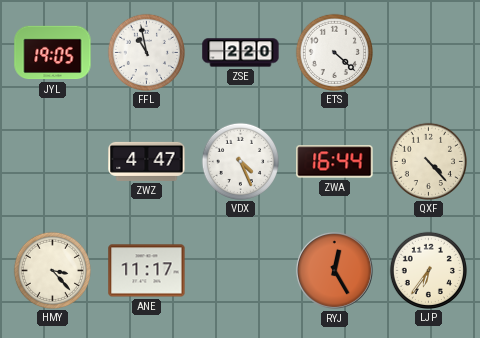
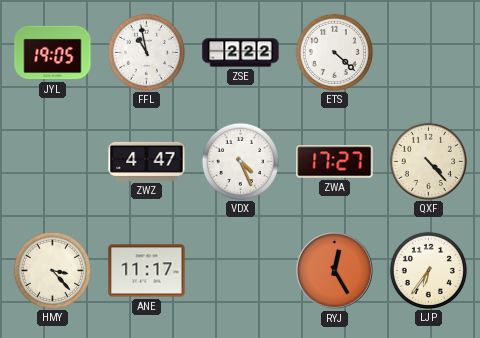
ZSE: 2:20 -> 2:22 (241, 53)
ZWA: 16:44 -> 17:27 (335, 162)
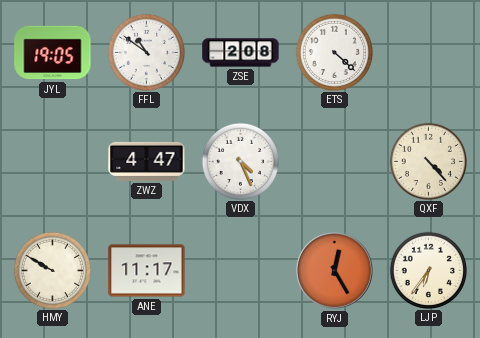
FFL: 10:58 -> 10:51 (146, 52)
ZSE: 2:22 -> 2:08 (241, 53)
ZWA: 17:27 -> none (335, 162)
HMY: 3:23 -> 9:50 (52, 270)
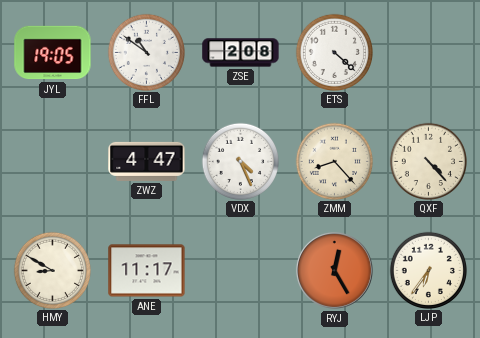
ZMM: none -> 8:23 (334, 161)
HMY: 9:50 -> 8:50 (52, 270)
